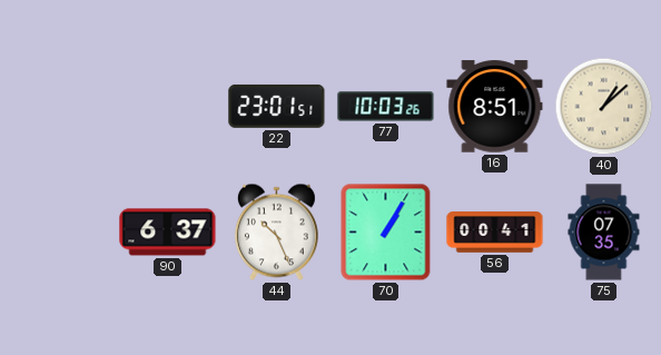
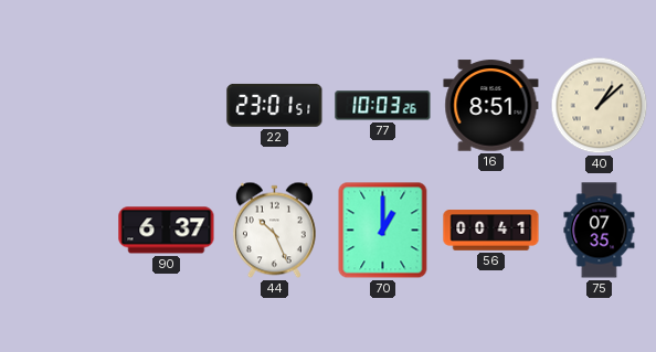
70: 1:05 -> 1:00 (383, 231)
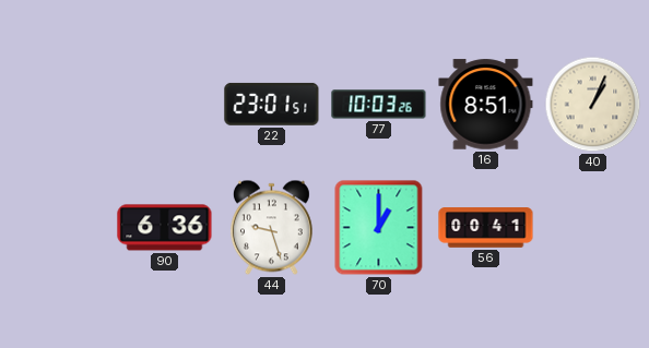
40: 1:08 -> 1:04 (593, 105)
90: 6:37 -> 6:36 (165, 228)
44: 10:26 -> 9:27 (271, 228)
75: 07:35 -> none (600, 231)
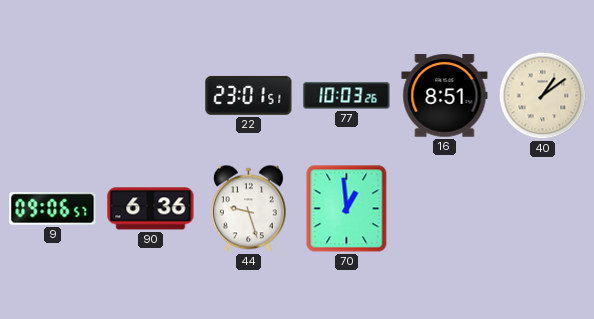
40: 1:04 -> 1:09 (543, 96)
9: none -> 09:06 (53, 209)
70: 1:00 -> 12:59 (347, 209)
56: 00:41 -> none (486, 228)
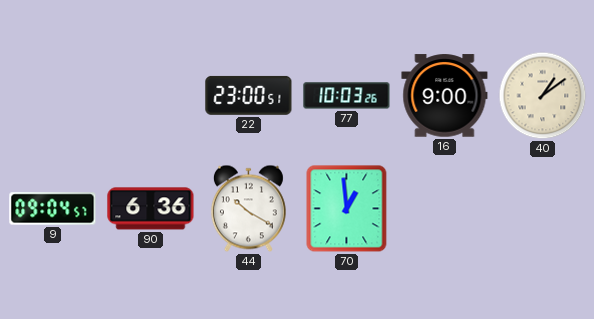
22: 23:01 -> 23:00 (249, 95)
16: 8:51 -> 9:00 (445, 96)
9: 09:06 -> 09:04 (53, 209)
44: 9:27 -> 10:20 (248, 209)
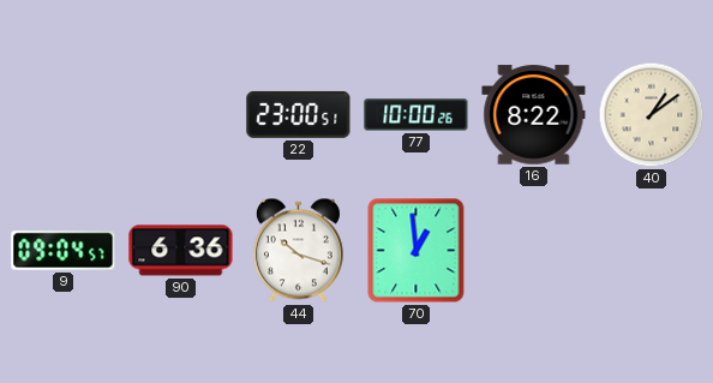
77: 10:03 -> 10:00 (417, 115)
16: 9:00 -> 8:22 (534, 115)
44: 10:20 -> 10:18 (298, 251)
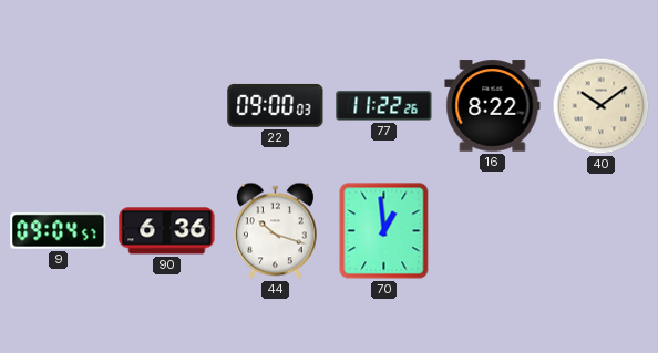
22: 23:00 -> 09:00 (276, 105)
77: 10:00 -> 11:22 (384, 106)
40: 1:09 -> 10:09 (602, 106)
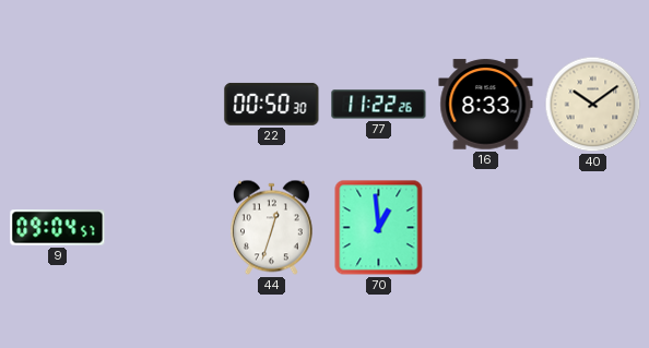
22: 09:00 -> 00:50 (272, 104)
16: 8:22 -> 8:33 (486, 105)
90: 6:36 -> none (167, 231)
44: 10:18 -> 12:33 (271, 228)
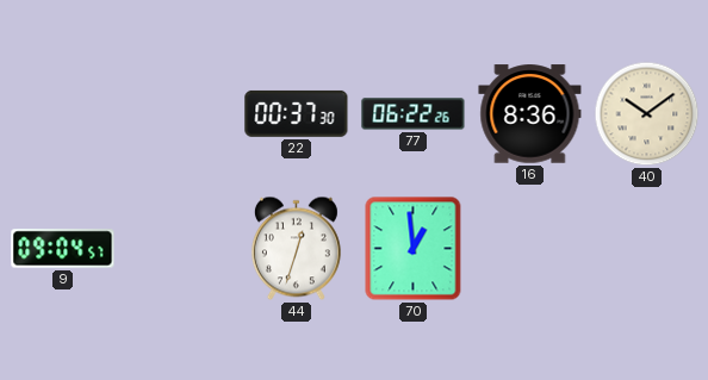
22: 00:50 -> 00:37 (297, 113)
77: 11:22 -> 06:22 (414, 114)
16: 8:33 -> 8:36 (530, 114)
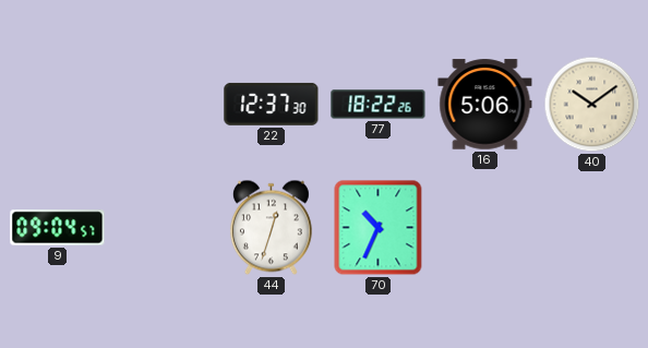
22: 00:37 -> 12:37 (272, 104)
77: 06:22 -> 18:22 (379, 105)
16: 8:36 -> 5:06 (485, 105)
70: 12:59 -> 10:34 (379, 228)
